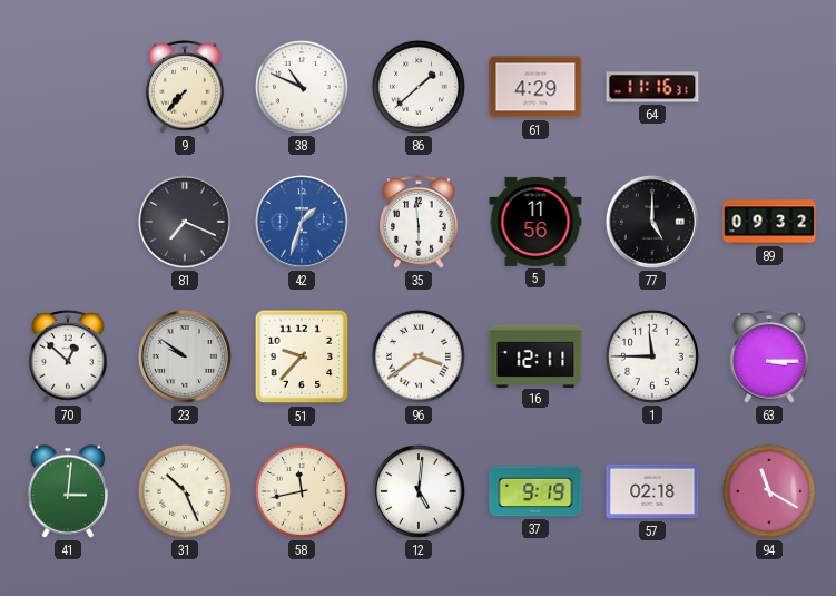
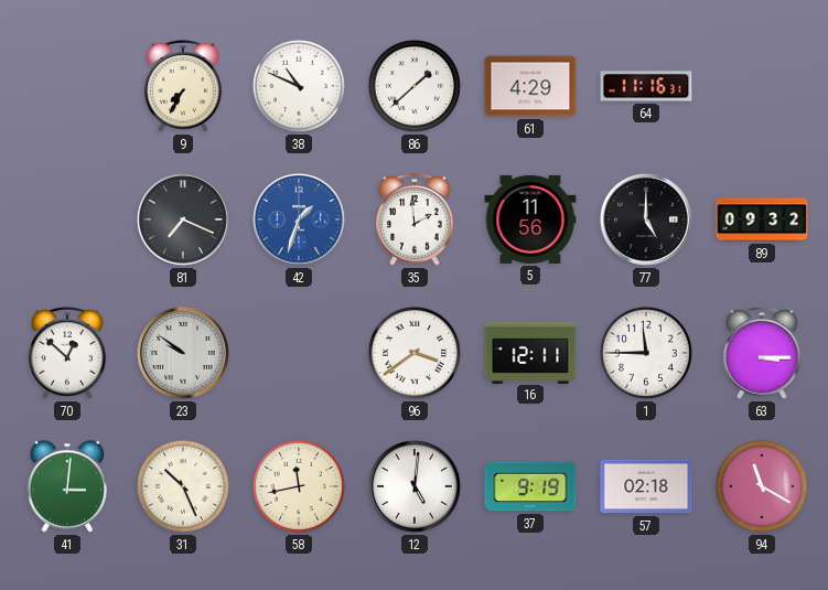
9: 7:37 -> 7:35 (183, 86)
35: 5:59 -> 1:59 (415, 219)
51: 9:37 -> none (302, 356)
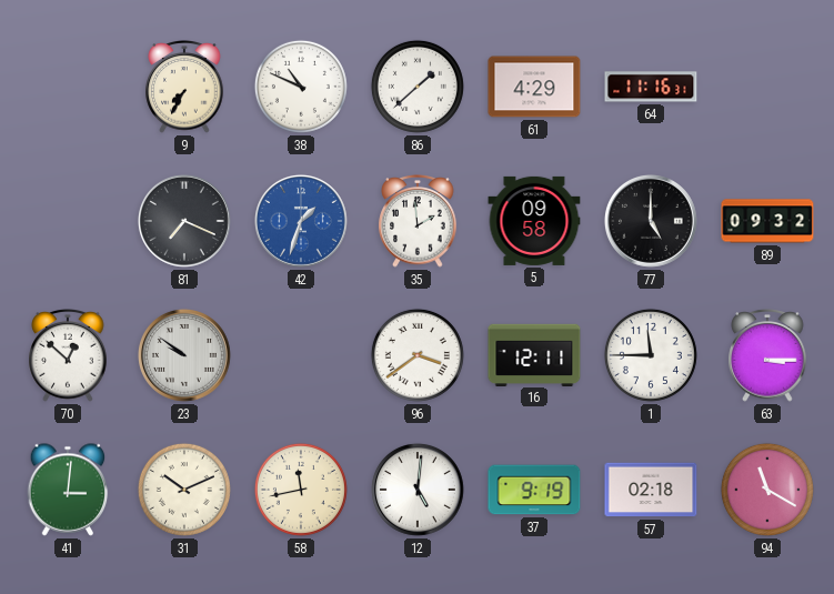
5: 11:56 -> 09:58 (534, 221)
31: 10:26 -> 10:11 (184, 490)
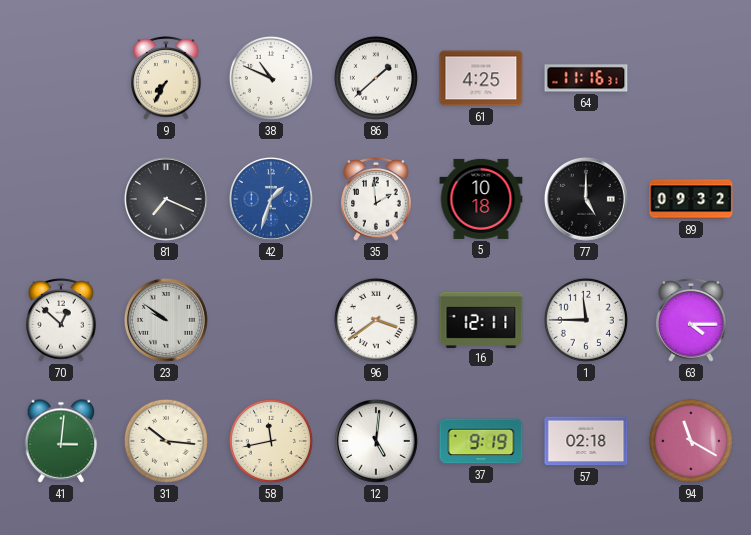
61: 4:29 -> 4:25 (481, 78)
5: 09:58 -> 10:18 (481, 199)
63: 3:15 -> 4:15 (691, 320)
31: 10:11 -> 10:16 (166, 441)
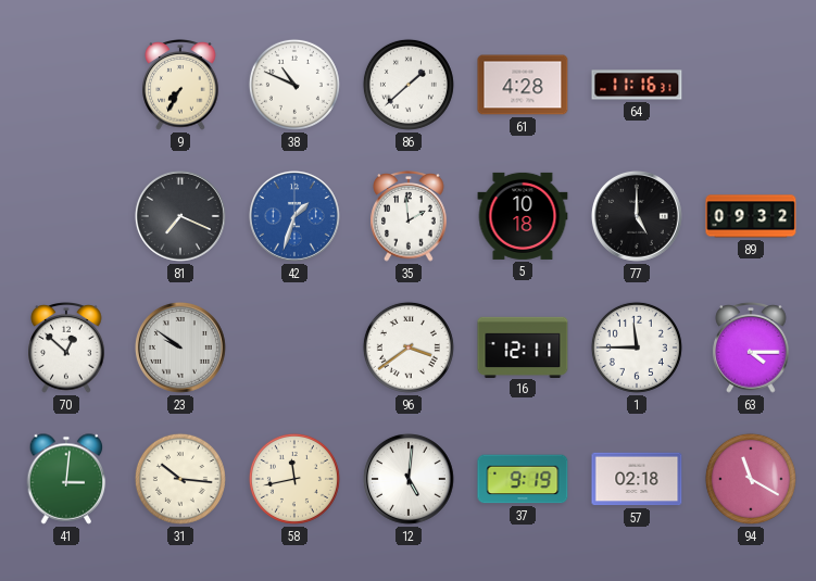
61: 4:25 -> 4:28 (523, 85)
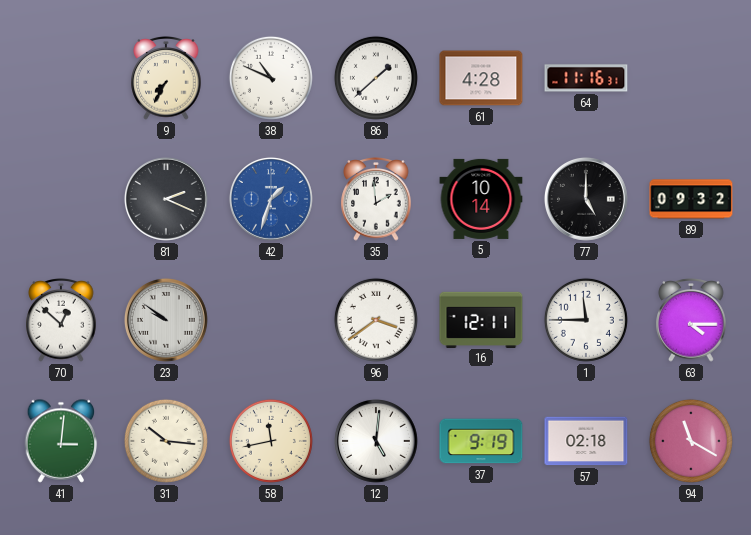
81: 7:19 -> 2:19 (166, 199)
5: 10:18 -> 10:14 (481, 199)
